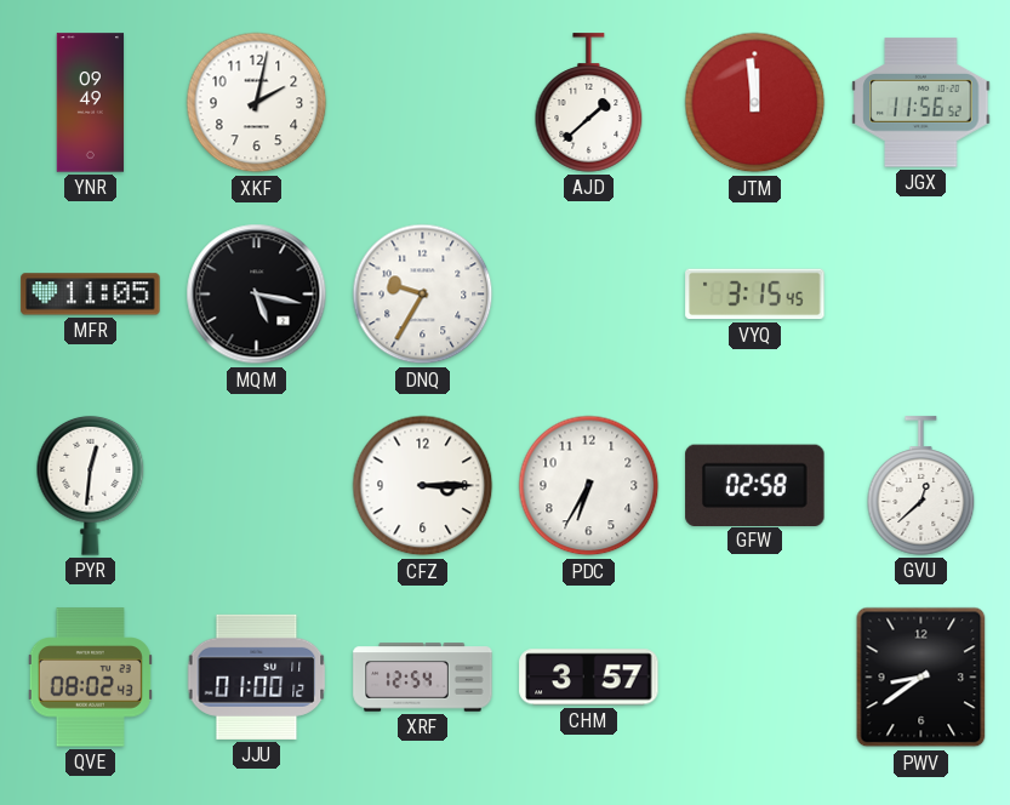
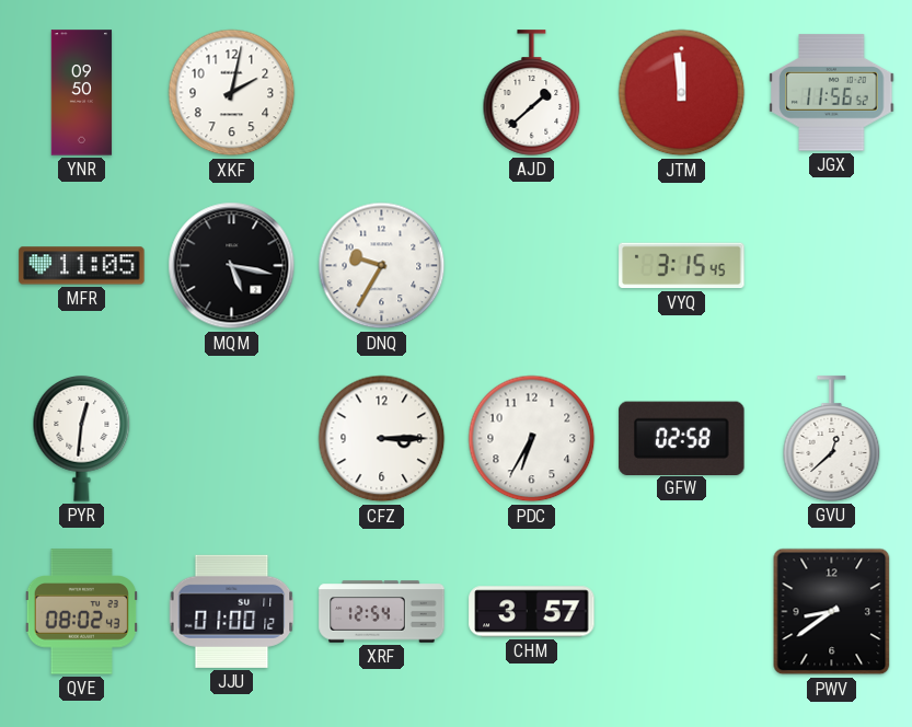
YNR: 09:49 -> 09:50 (82, 93)
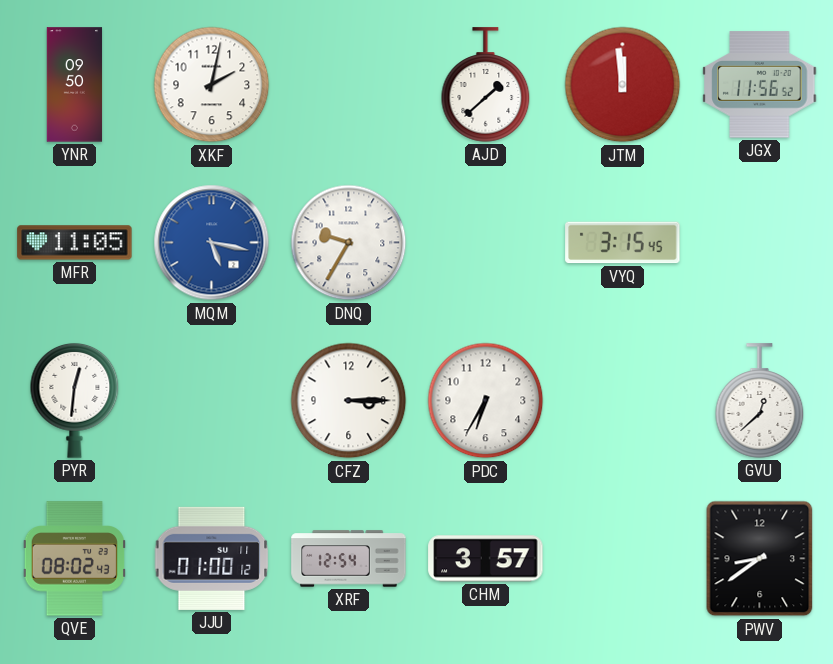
MQM dial: black -> blue (212, 243)
GFW: 02:58 -> none (682, 438)
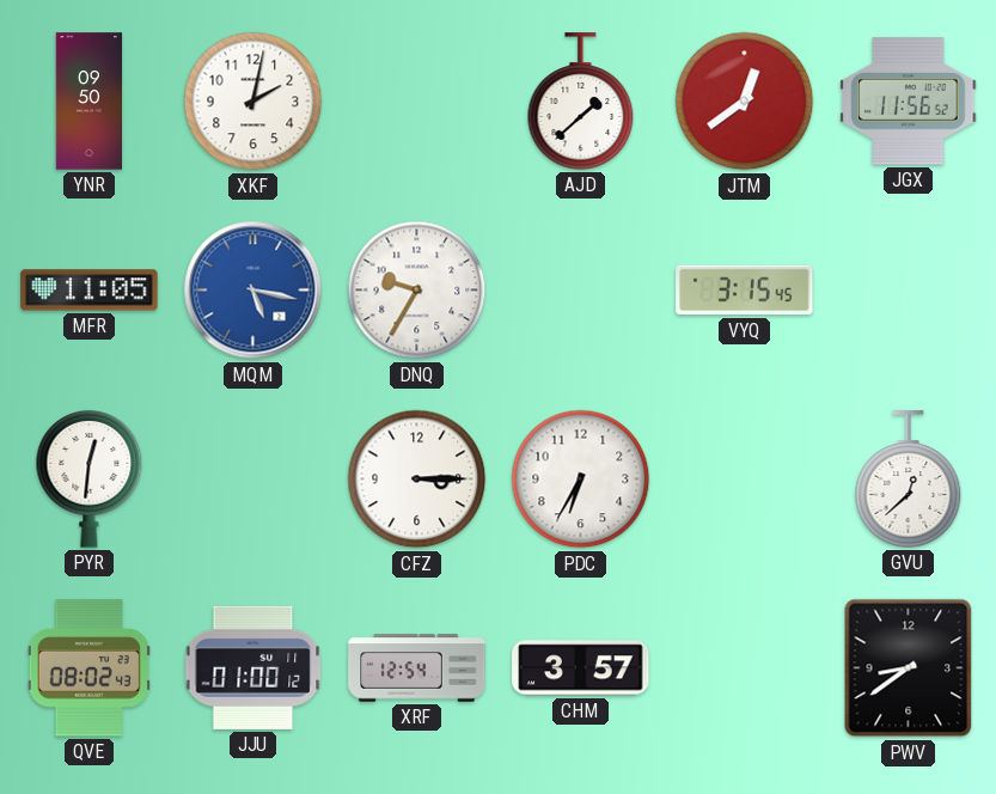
JTM: 11:59 -> 12:39 (745, 102)
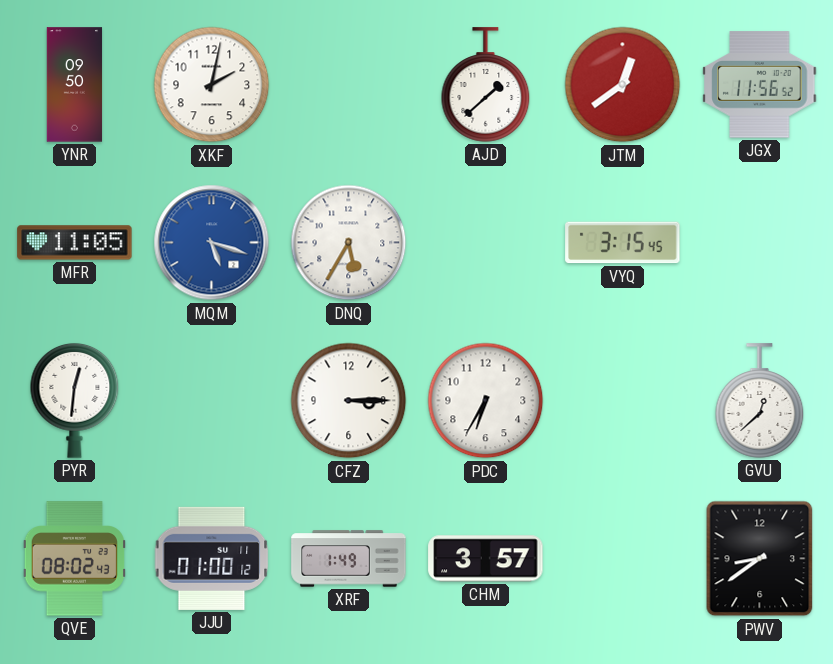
MQM: 5:17 -> 5:18 (212, 243)
DNQ: 9:35 -> 5:35 (349, 243)
XRF: 12:54 -> 1:49 (349, 559)
